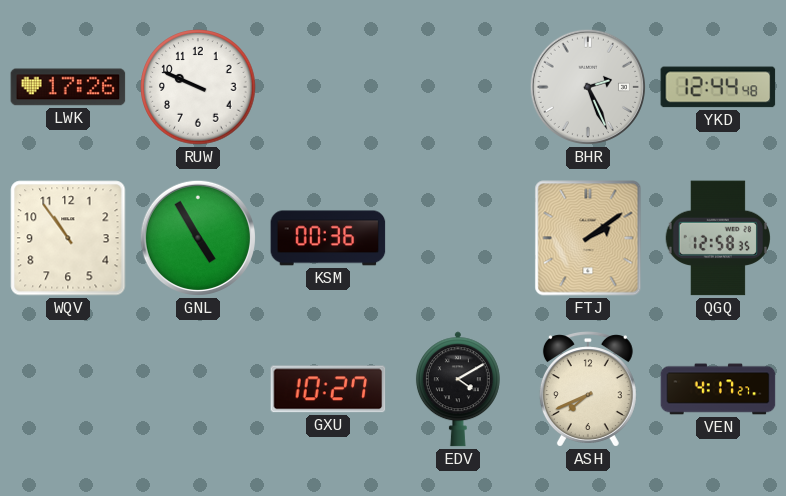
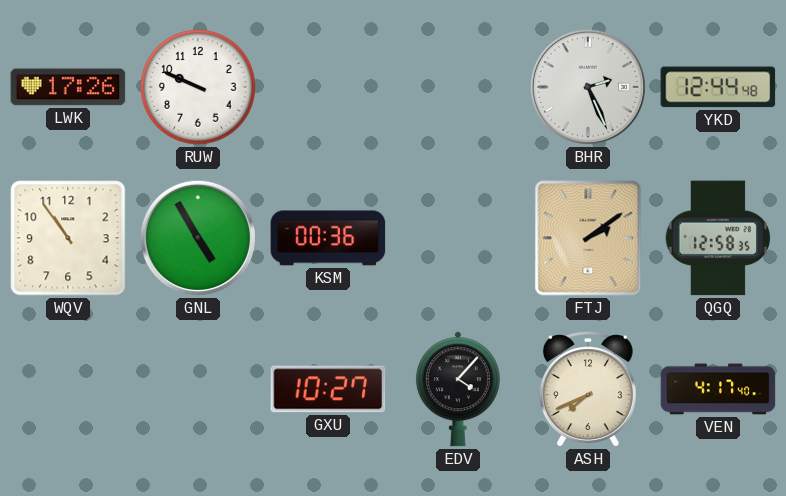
EDV: 4:10 -> 4:07 (458, 389)
VEN: 4:17:27 -> 4:17:40 (718, 389)
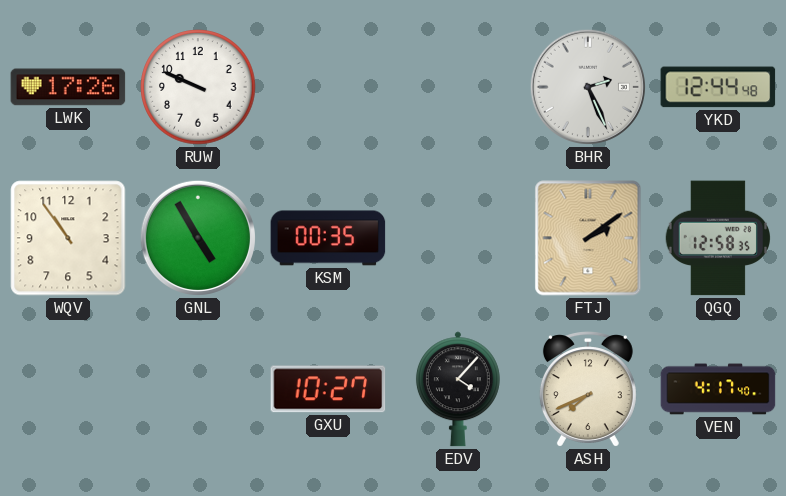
KSM: 00:36 -> 00:35 (328, 238)
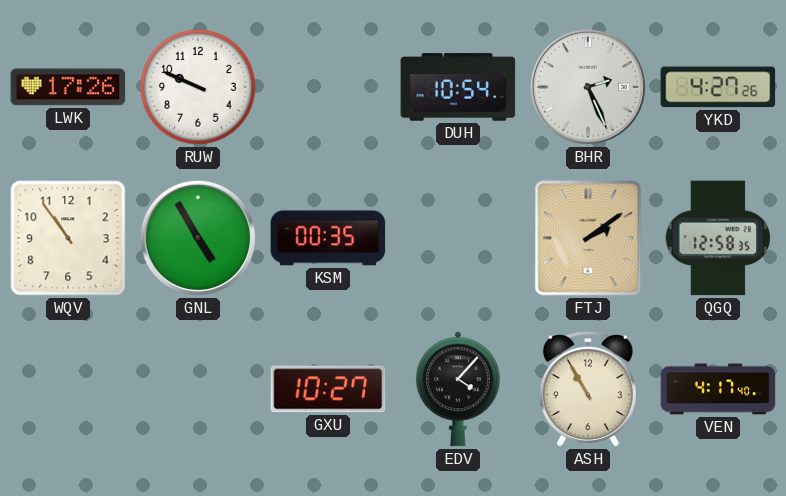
DUH: none -> 10:54 (458, 87)
YKD: 12:44 -> 4:27 (718, 87)
ASH: 7:41 -> 10:55 (588, 389)
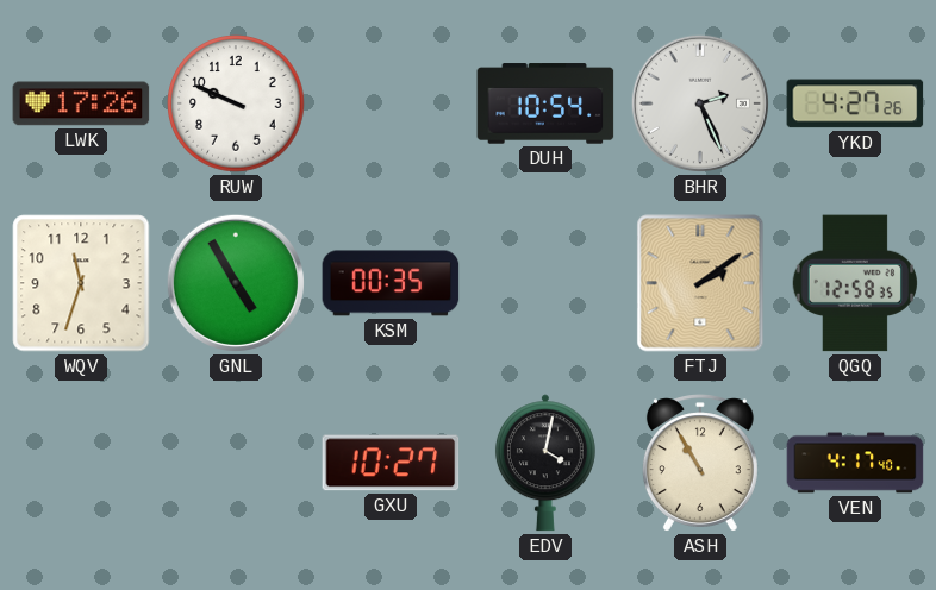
WQV: 10:54 -> 11:33 (81, 283)
EDV: 4:07 -> 4:02 (545, 463)
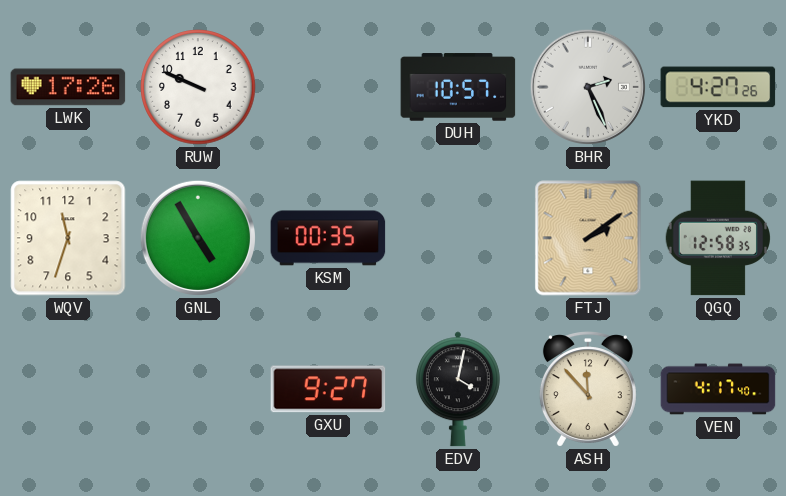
DUH: 10:54 -> 10:57 (458, 87)
GXU: 10:27 -> 9:27 (328, 389)
ASH: 10:55 -> 11:53 (588, 389)
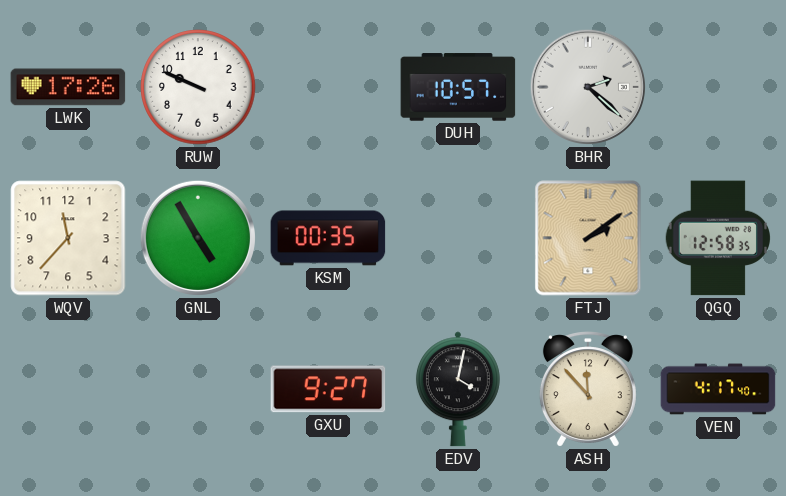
BHR: 2:26 -> 2:22 (588, 87)
YKD: 4:27 -> none (718, 87)
WQV: 11:33 -> 11:37 (68, 238)
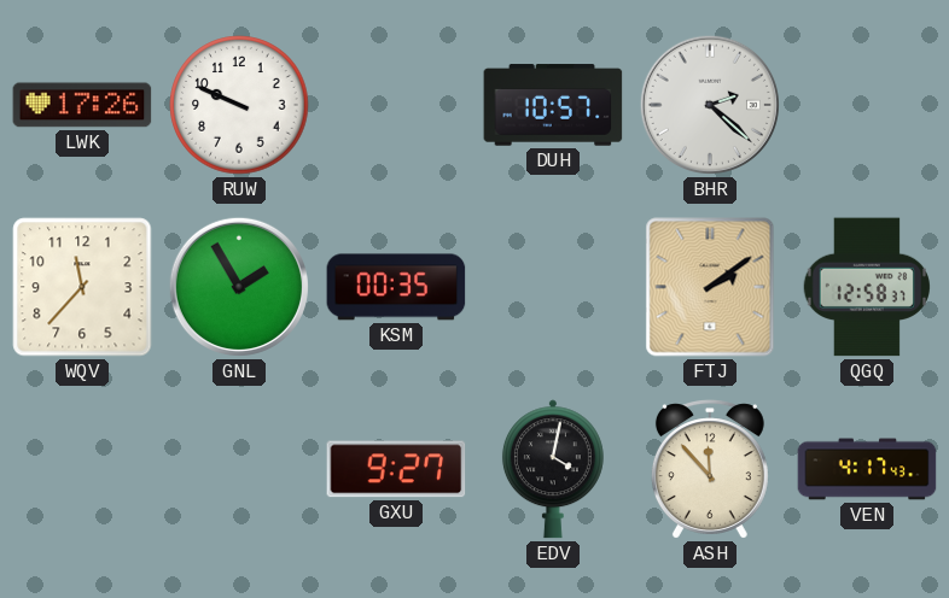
GNL: 4:55 -> 1:55 (239, 287)
QGQ: 12:58:35 -> 12:58:37 (867, 287)
VEN: 4:17:40 -> 4:17:43 (867, 469)
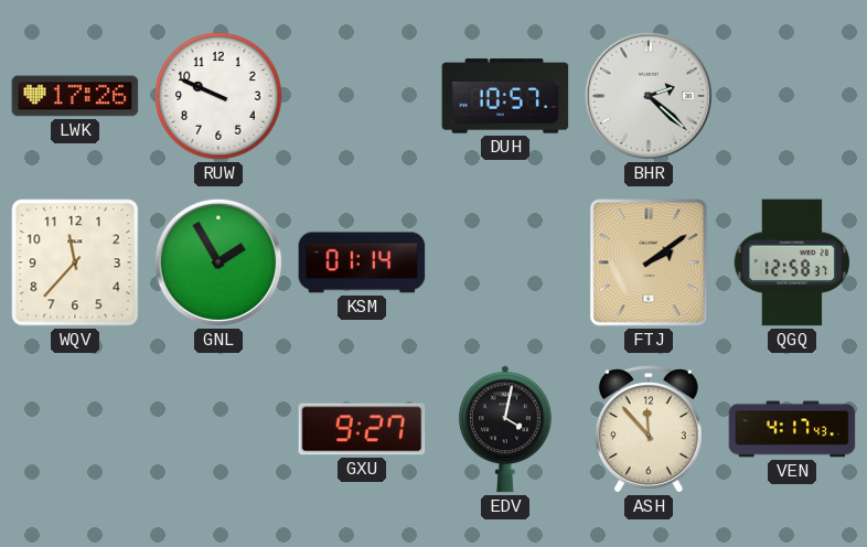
KSM: 00:35 -> 01:14 (362, 262)
